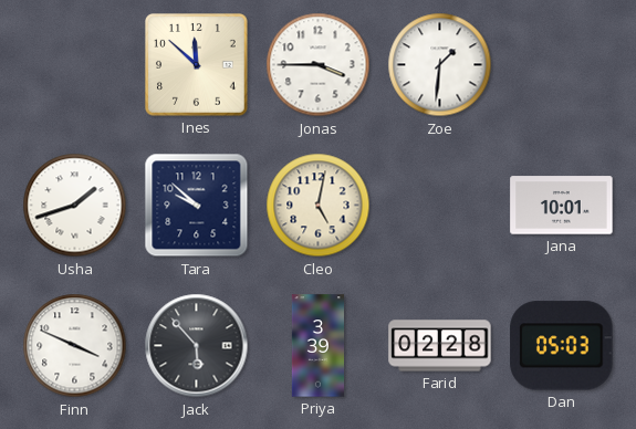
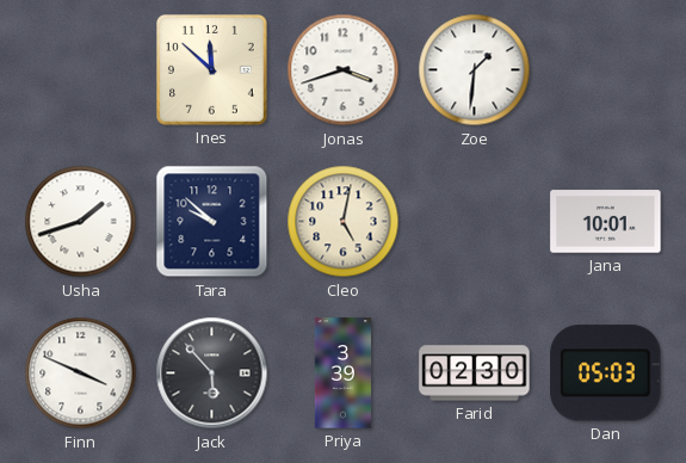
Jonas: 3:45 -> 3:42 (344, 70)
Farid: 02:28 -> 02:30 (475, 374)
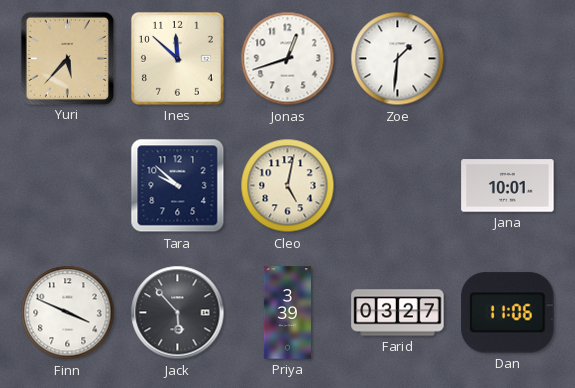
Yuri: none -> 5:37 (67, 58)
Jonas: 3:42 -> 12:42 (288, 59)
Usha: 1:42 -> none (81, 222)
Farid: 02:30 -> 03:27 (398, 313)
Dan: 05:03 -> 11:06 (508, 313)
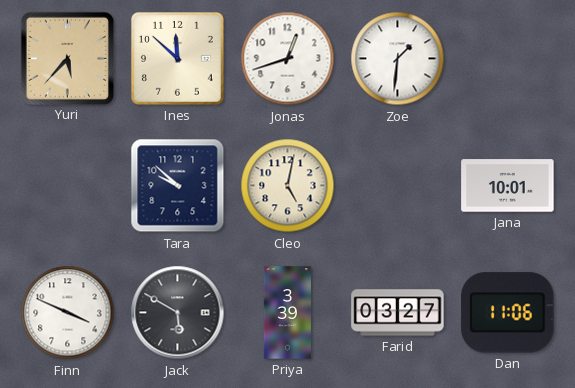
Jack: 5:53 -> 5:50 (178, 313)
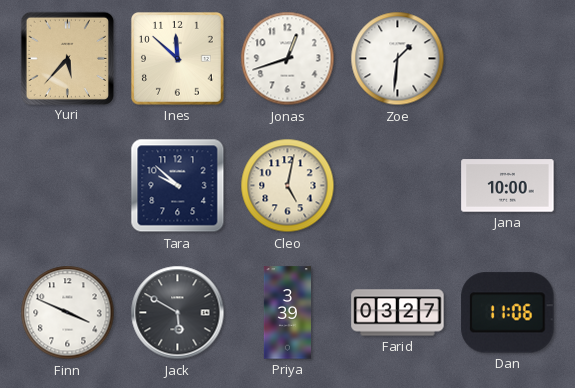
Jana: 10:01 -> 10:00 (508, 186)
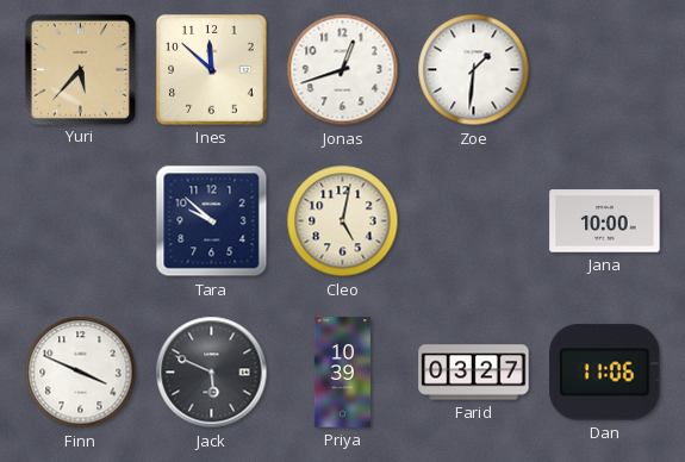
Jack: 5:50 -> 5:49 (212, 373)
Priya: 3:39 -> 10:39 (342, 373)
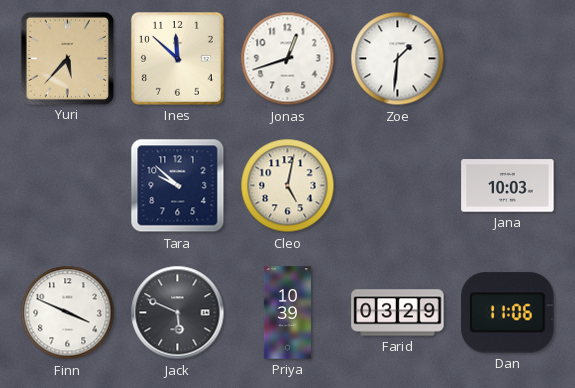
Jana: 10:00 -> 10:03 (508, 186)
Farid: 03:27 -> 03:29 (398, 313)
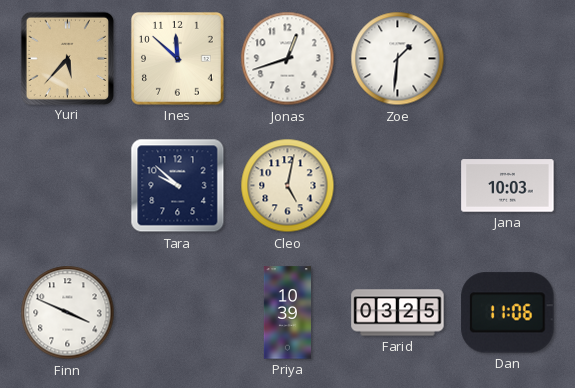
Jack: 5:49 -> none (178, 313)
Farid: 03:29 -> 03:25 (398, 313)
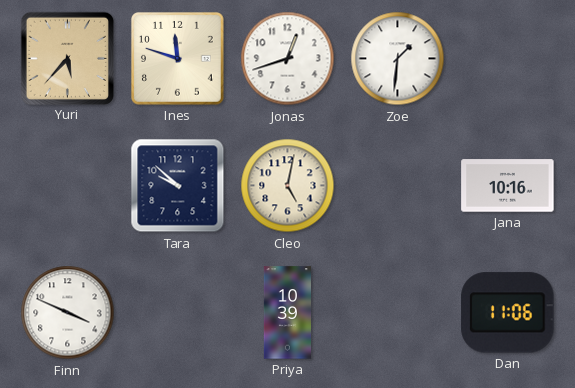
Ines: 11:52 -> 11:48 (178, 59)
Jana: 10:03 -> 10:16 (508, 186)
Farid: 03:25 -> none (398, 313)
